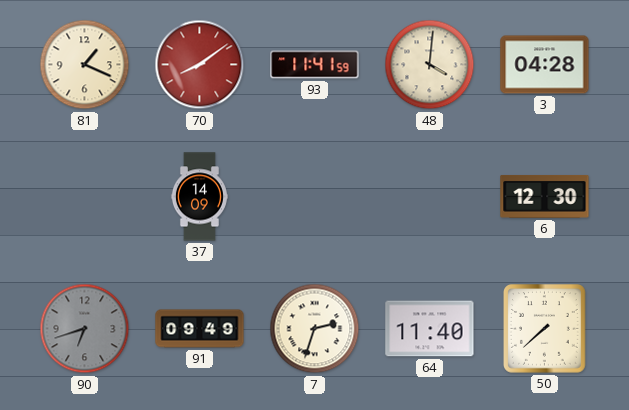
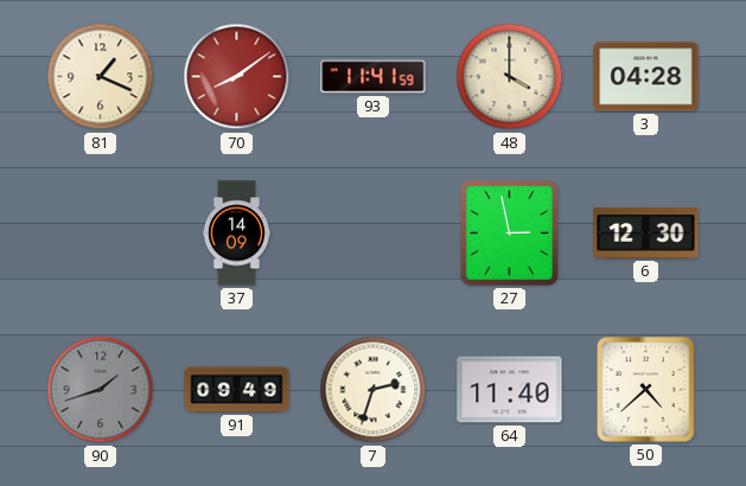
48: 4:01 -> 4:00 (510, 77)
27: none -> 2:58 (510, 234)
90: 6:42 -> 1:42 (101, 390)
50: 7:38 -> 4:38 (646, 390)
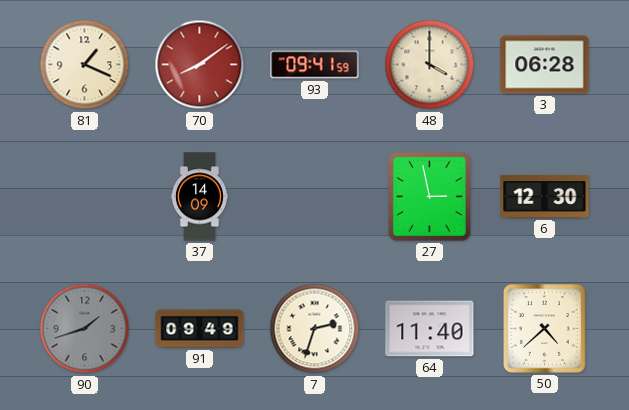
93: 11:41 -> 09:41 (315, 65)
3: 04:28 -> 06:28 (545, 65)
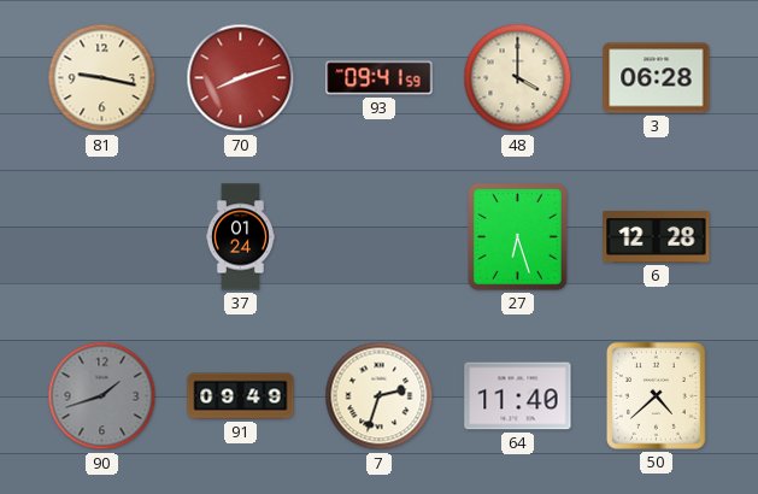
81: 1:19 -> 9:17 (102, 78)
70: 8:09 -> 8:12 (241, 78)
37: 14:09 -> 01:24 (240, 237)
27: 2:58 -> 6:27 (518, 237)
6: 12:30 -> 12:28 (657, 237)
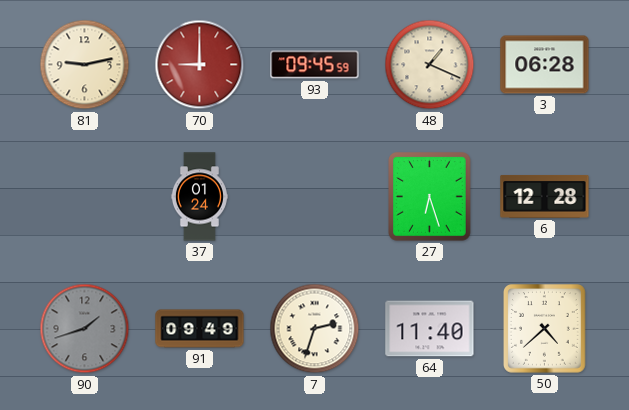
81: 9:17 -> 9:13 (85, 65)
70: 8:12 -> 9:00 (200, 65)
93: 09:41 -> 09:45 (315, 65)
48: 4:00 -> 1:19 (430, 65)
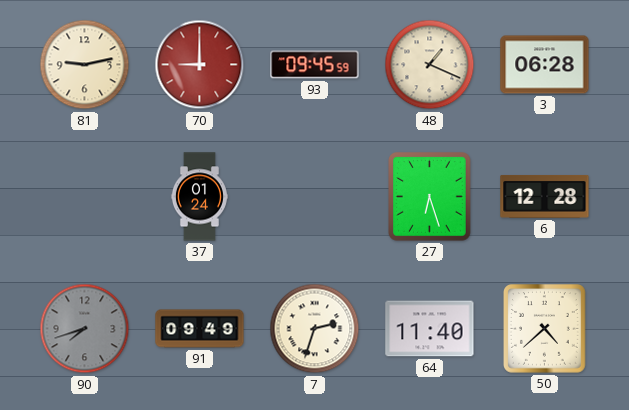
90: 1:42 -> 7:42 (85, 329)
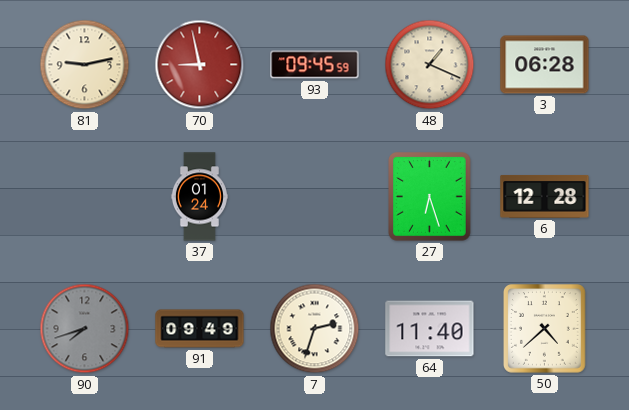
70: 9:00 -> 8:58 (200, 65)
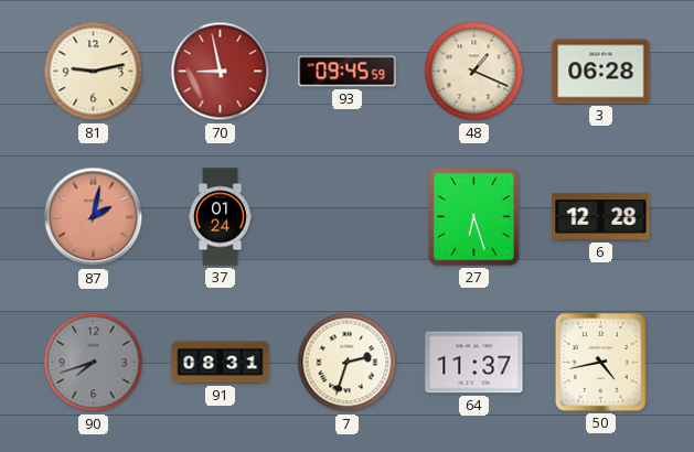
87: none -> 2:02 (94, 217)
91: 09:49 -> 08:31 (221, 363)
64: 11:40 -> 11:37 (474, 363)
50: 4:38 -> 4:43 (601, 363)
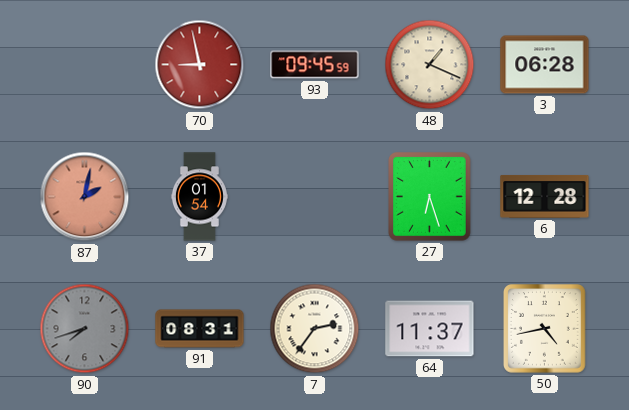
81: 9:13 -> none (94, 72)
37: 01:24 -> 01:54 (199, 197)
7: 2:33 -> 2:36 (315, 329)
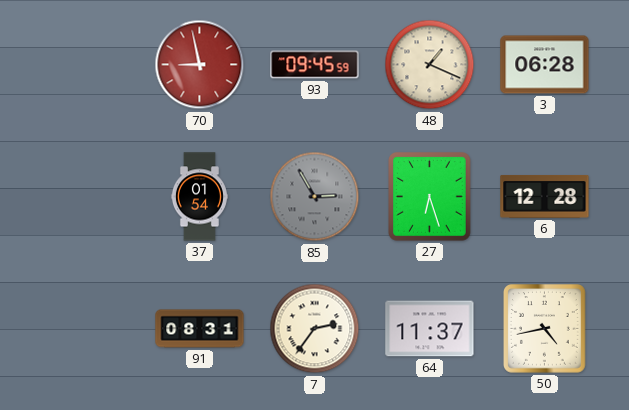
87: 2:02 -> none (85, 197)
85: none -> 2:55 (315, 197)
90: 7:42 -> none (85, 329)
